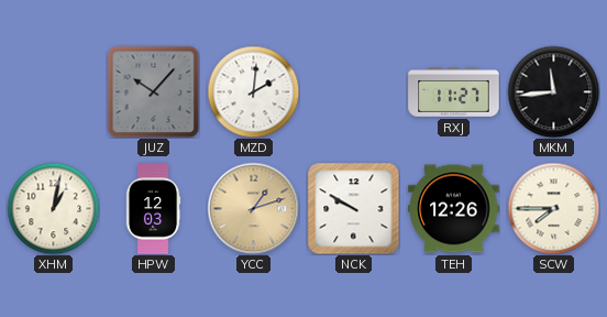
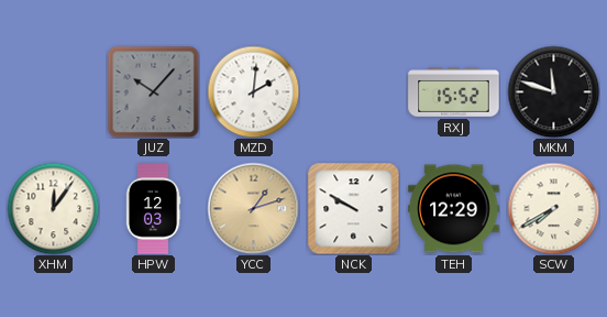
RXJ: 11:27 -> 15:52 (454, 92)
MKM: 11:44 -> 11:48 (553, 91)
XHM: 1:02 -> 12:06 (53, 208)
TEH: 12:26 -> 12:29 (454, 209)
SCW: 7:45 -> 7:40 (553, 208)
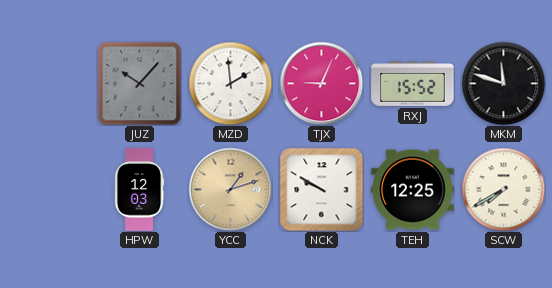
MZD: 2:01 -> 1:59 (230, 83)
TJX: none -> 9:04 (321, 83)
XHM: 12:06 -> none (53, 208)
TEH: 12:29 -> 12:25 (413, 190)
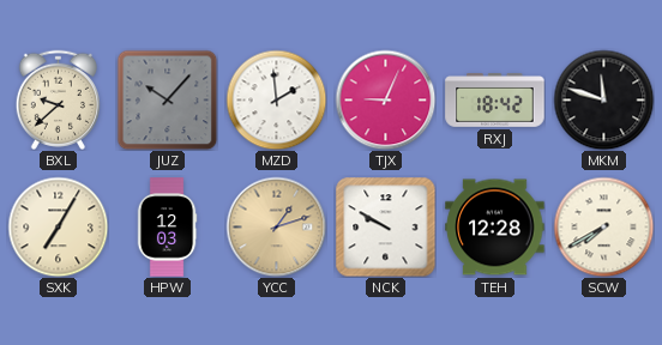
BXL: none -> 9:38 (58, 99)
RXJ: 15:52 -> 18:42 (495, 101)
SXK: none -> 7:05 (58, 226)
TEH: 12:25 -> 12:28 (495, 228)
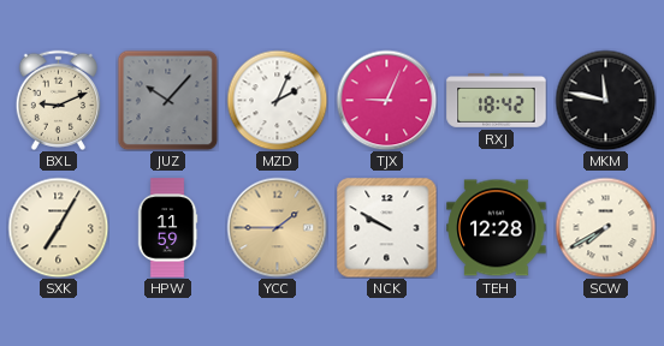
BXL: 9:38 -> 9:11 (58, 100)
MZD: 1:59 -> 2:04 (277, 100)
MKM: 11:48 -> 11:47 (605, 100)
HPW: 12:03 -> 11:59 (167, 228)
YCC: 1:12 -> 1:45 (277, 227)
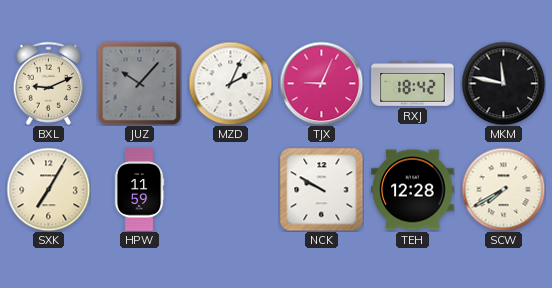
YCC: 1:45 -> none (277, 227)
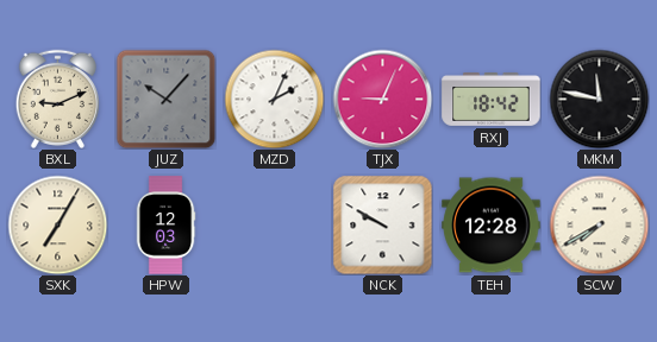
HPW: 11:59 -> 12:03 (165, 226)
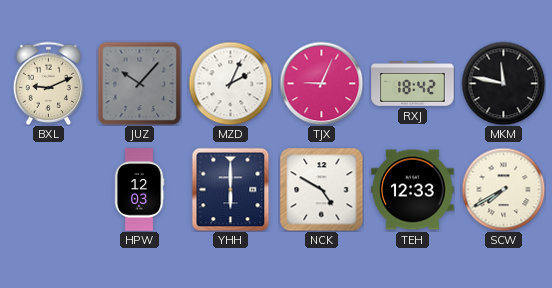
SXK: 7:05 -> none (57, 224)
YHH: none -> 6:00 (231, 189)
NCK: 9:50 -> 4:50 (321, 189)
TEH: 12:28 -> 12:33 (413, 190)
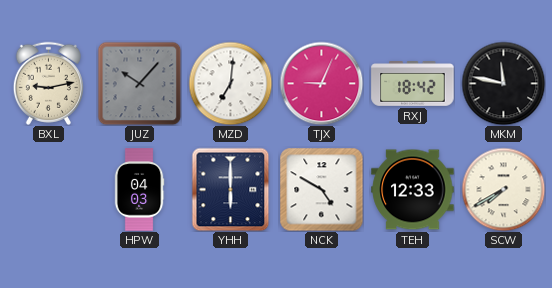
BXL: 9:11 -> 9:13 (48, 83)
MZD: 2:04 -> 7:01 (230, 83)
HPW: 12:03 -> 04:03 (139, 190)
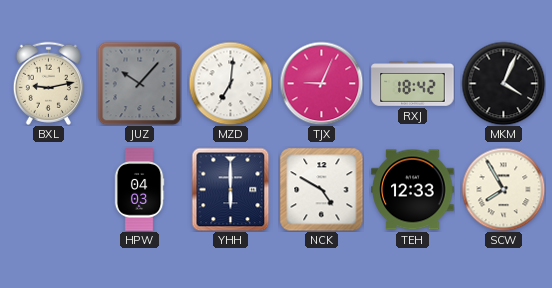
MKM: 11:47 -> 4:04 (503, 83)
SCW: 7:40 -> 7:55 (503, 189)
